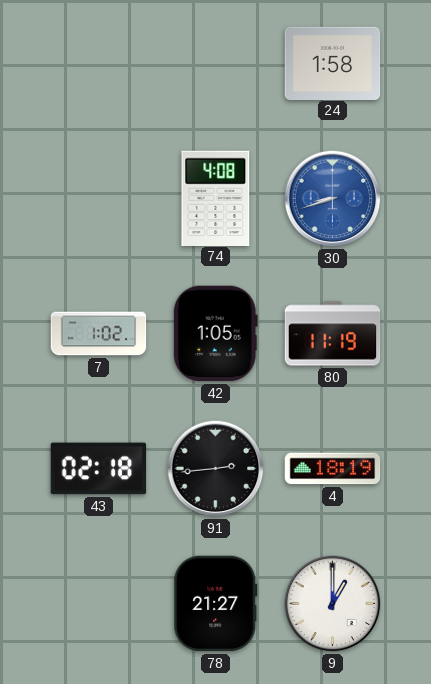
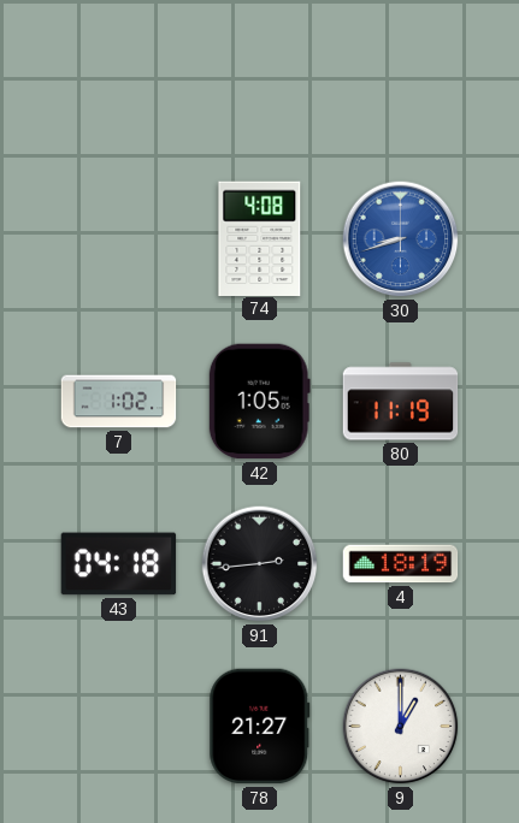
24: 1:58 -> none (333, 63)
43: 02:18 -> 04:18 (119, 564)
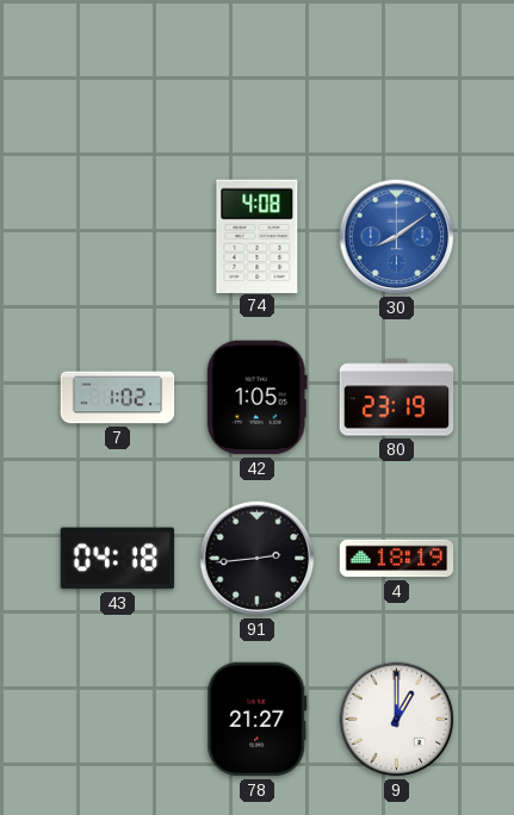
30: 8:42 -> 8:09 (397, 237)
80: 11:19 -> 23:19 (397, 398)
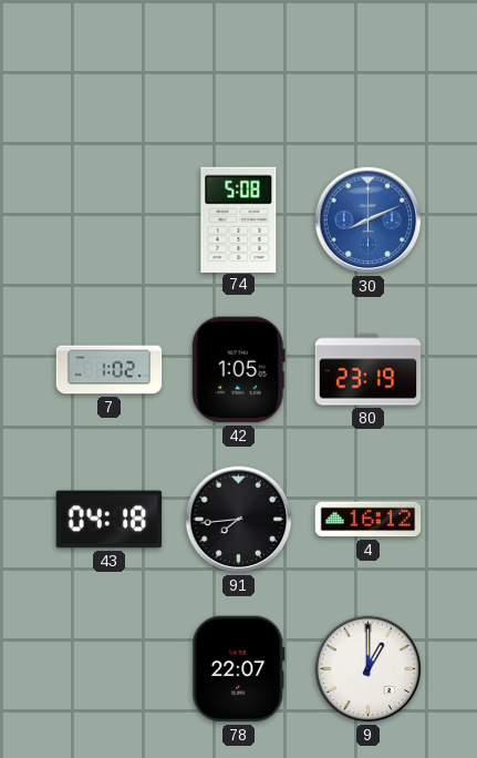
74: 4:08 -> 5:08 (239, 219)
30: 8:09 -> 8:11 (369, 221)
91: 2:44 -> 7:44 (239, 520)
4: 18:19 -> 16:12 (369, 520)
78: 21:27 -> 22:07 (239, 669)
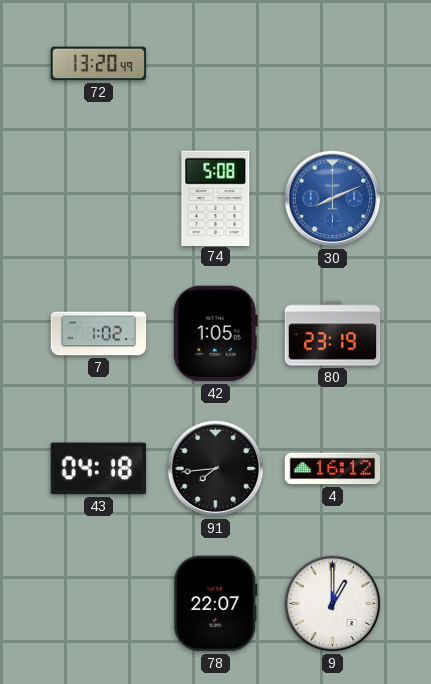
72: none -> 13:20 (99, 64)
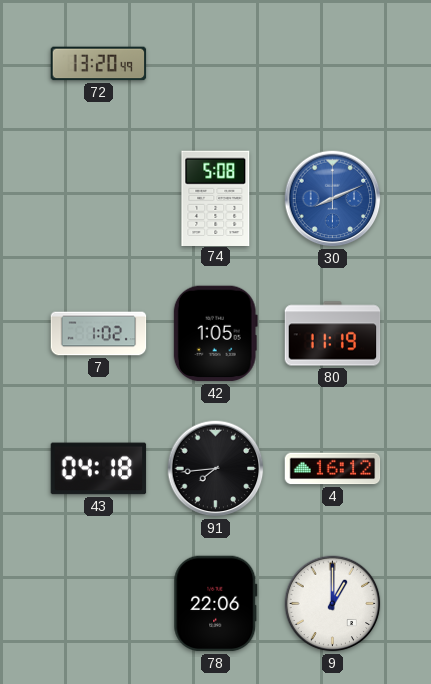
80: 23:19 -> 11:19 (333, 334)
78: 22:07 -> 22:06 (216, 604)
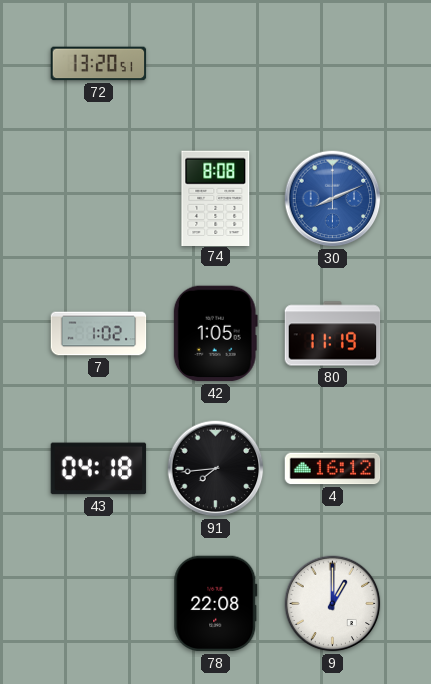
72: 13:20:49 -> 13:20:51 (99, 64)
74: 5:08 -> 8:08 (216, 198)
78: 22:06 -> 22:08 (216, 604)
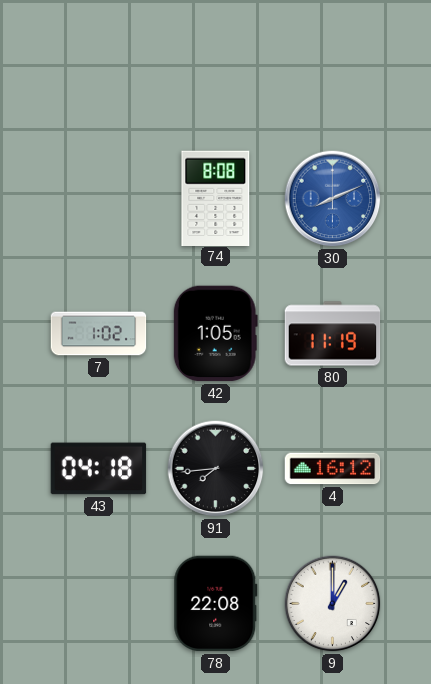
72: 13:20 -> none (99, 64)
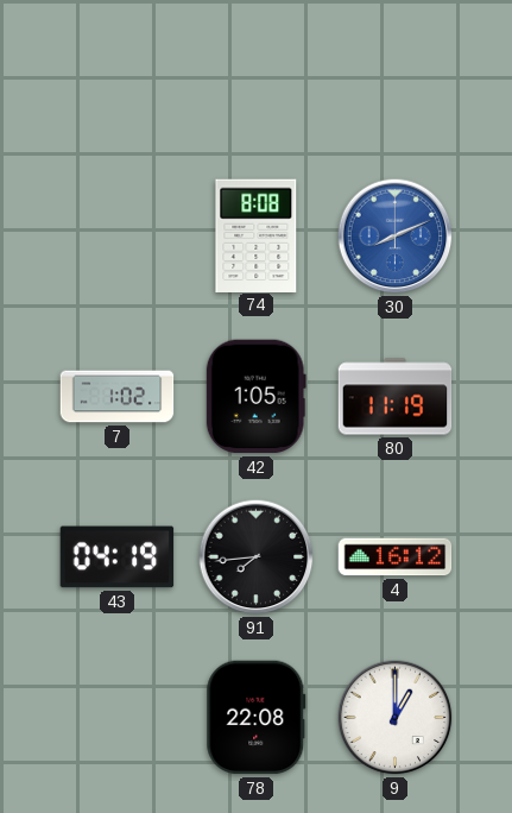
43: 04:18 -> 04:19 (118, 557)
